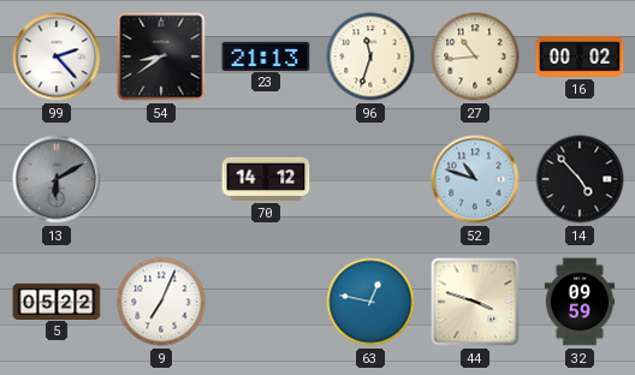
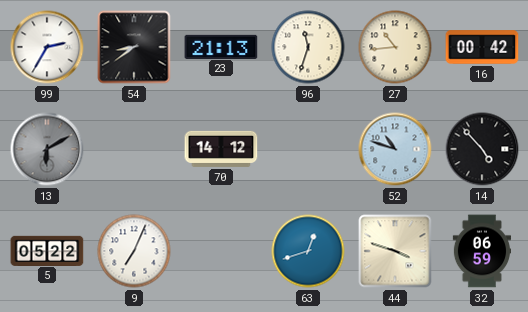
99: 2:23 -> 2:35 (47, 47)
16: 00:02 -> 00:42 (482, 47)
63: 12:47 -> 12:42 (308, 251)
32: 09:59 -> 06:59 (481, 251)
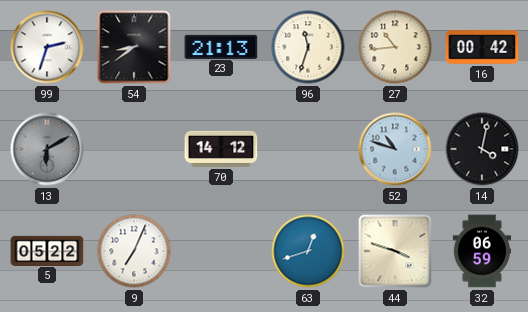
99: 2:35 -> 2:33 (47, 47)
14: 4:53 -> 4:02 (482, 149)
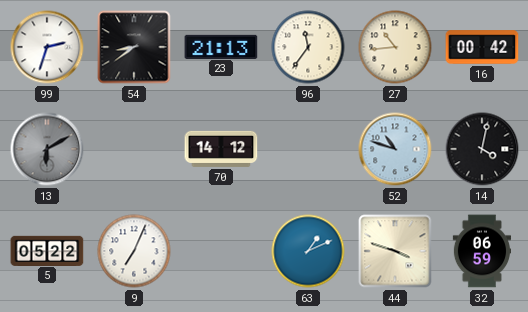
96: 11:33 -> 11:36 (308, 47)
63: 12:42 -> 1:11 (308, 251)
